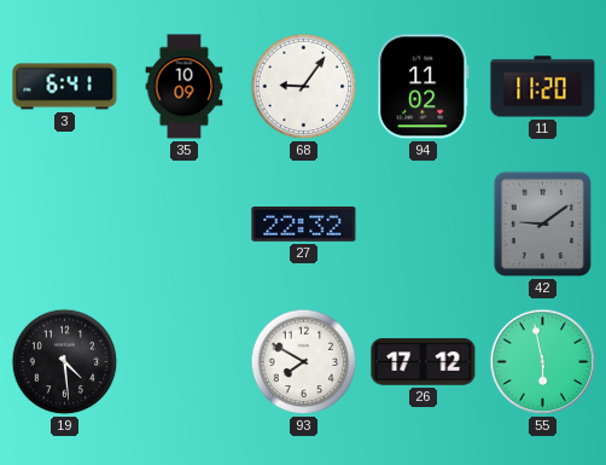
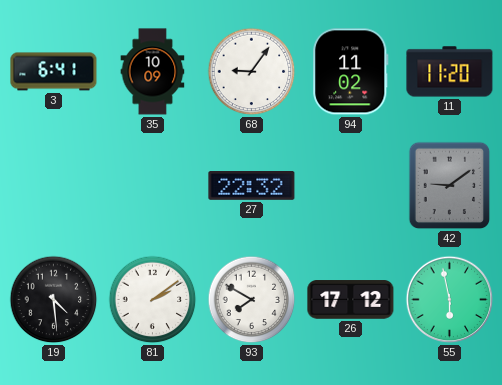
81: none -> 2:09 (153, 300)
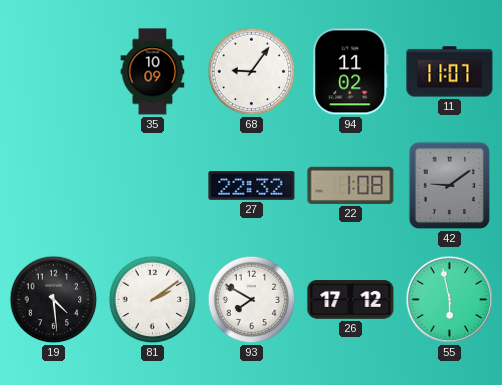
3: 6:41 -> none (54, 72)
11: 11:20 -> 11:07 (450, 72)
22: none -> 1:08 (351, 185)
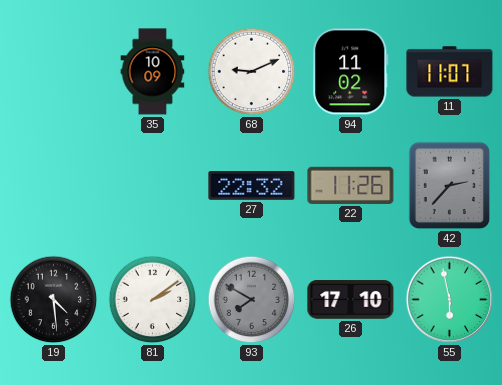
68: 9:06 -> 9:11 (252, 72)
22: 1:08 -> 11:26 (351, 185)
42: 9:09 -> 2:37 (450, 186)
93 dial: white -> grey (252, 300)
26: 17:12 -> 17:10 (351, 300)
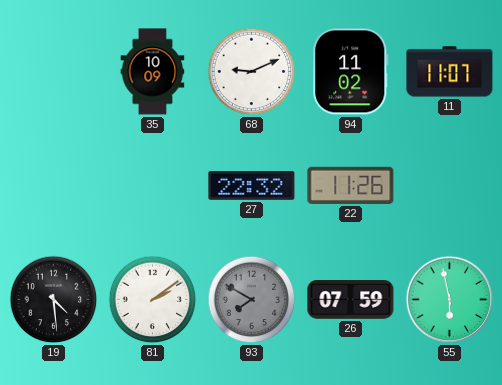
42: 2:37 -> none (450, 186)
26: 17:10 -> 07:59 (351, 300)
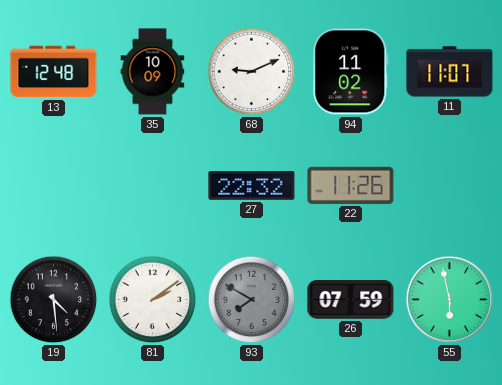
13: none -> 12:48 (54, 72)
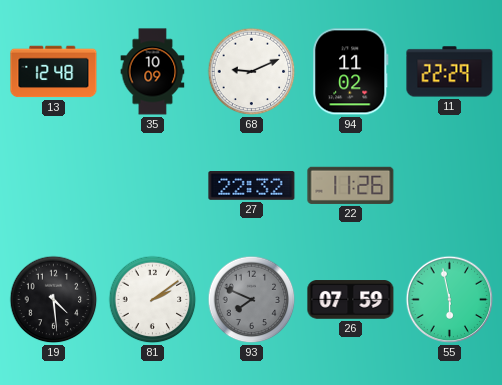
11: 11:07 -> 22:29 (450, 72)
93: 7:50 -> 7:49 (252, 300)
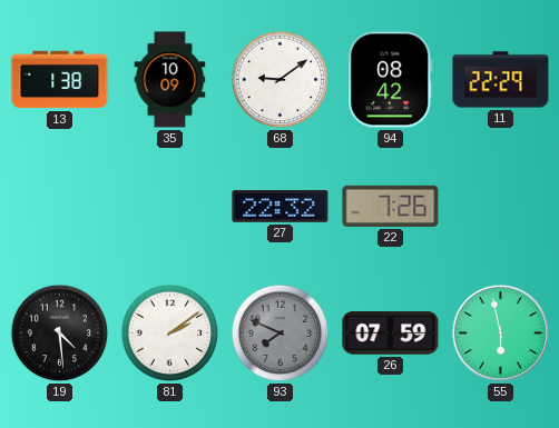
13: 12:48 -> 1:38 (60, 80)
68: 9:11 -> 9:09 (281, 80)
94: 11:02 -> 08:42 (391, 80)
22: 11:26 -> 7:26 (391, 206)
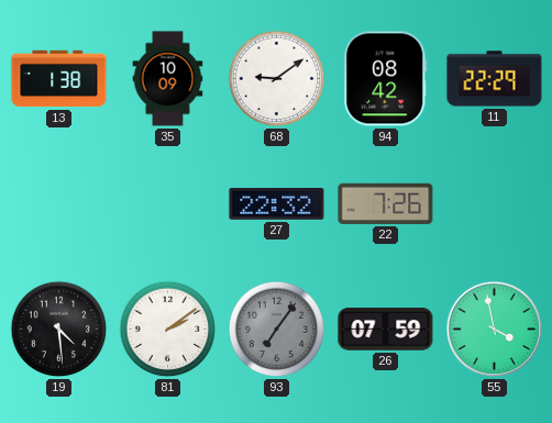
93: 7:49 -> 7:06 (277, 330)
55: 5:58 -> 3:58 (495, 330)
